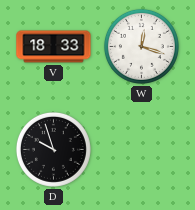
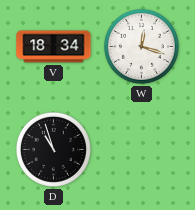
V: 18:33 -> 18:34 (54, 47)
D: 9:57 -> 10:57 (53, 149)
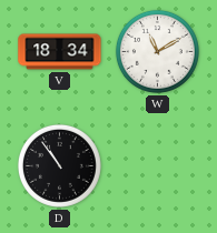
W: 12:18 -> 11:10 (157, 51)
D: 10:57 -> 10:54 (59, 165)
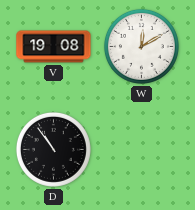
V: 18:34 -> 19:08 (54, 47)
W: 11:10 -> 12:10 (141, 46)
